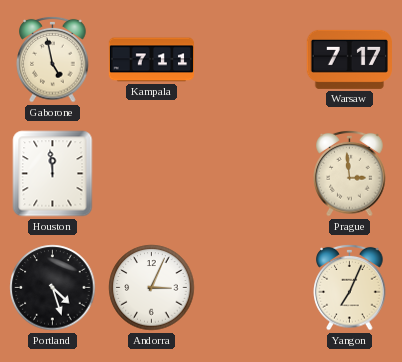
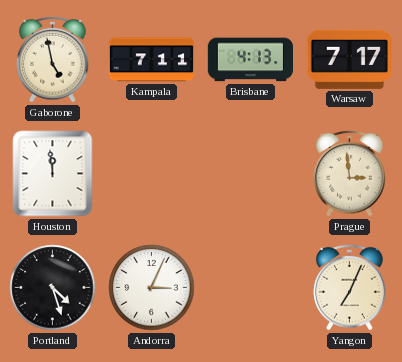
Brisbane: none -> 4:13 (250, 60)
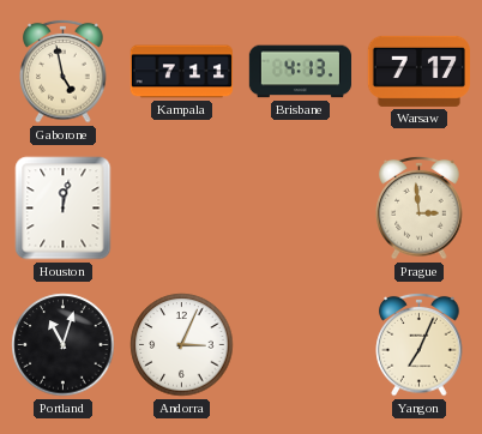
Houston: 11:59 -> 12:02 (64, 209)
Portland: 4:27 -> 11:03 (64, 345)
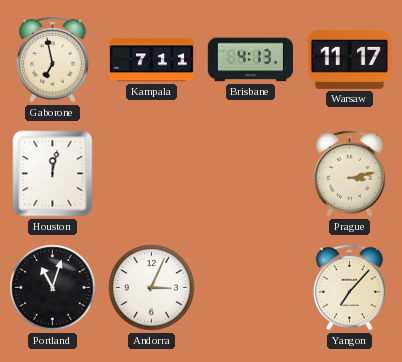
Gaborone: 4:58 -> 6:58 (53, 59)
Warsaw: 7:17 -> 11:17 (349, 59)
Prague: 2:59 -> 3:13 (350, 173)
Yangon: 7:04 -> 7:07 (350, 287)
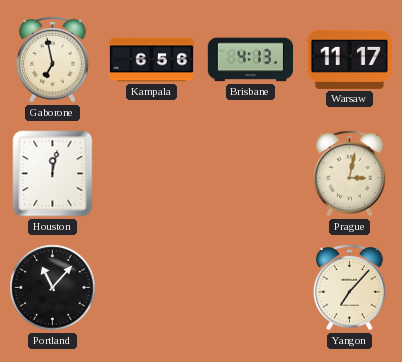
Kampala: 7:11 -> 6:56 (152, 60)
Prague: 3:13 -> 3:02 (350, 173)
Portland: 11:03 -> 11:07 (53, 288)
Andorra: 3:04 -> none (152, 288)
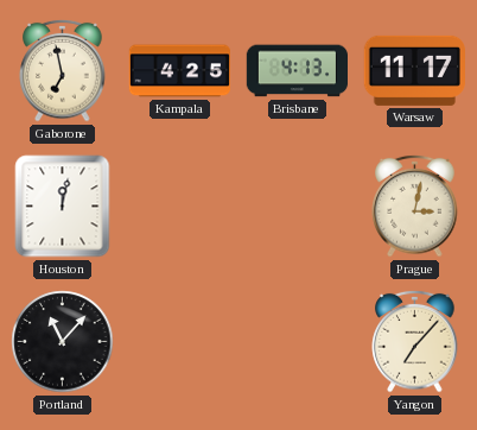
Kampala: 6:56 -> 4:25 (180, 71)
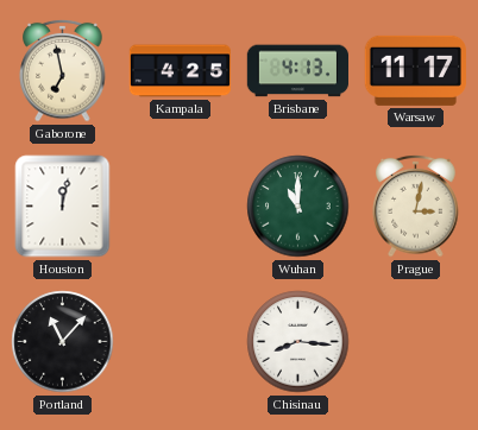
Wuhan: none -> 11:00 (298, 207)
Chisinau: none -> 8:16 (298, 342)
Yangon: 7:07 -> none (415, 341)
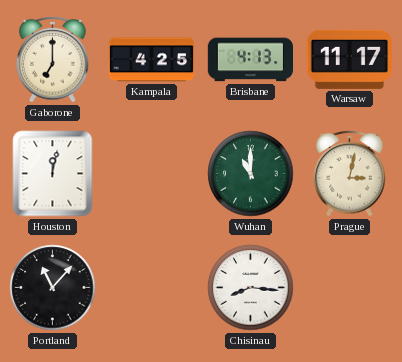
Gaborone: 6:58 -> 7:00 (53, 59)
